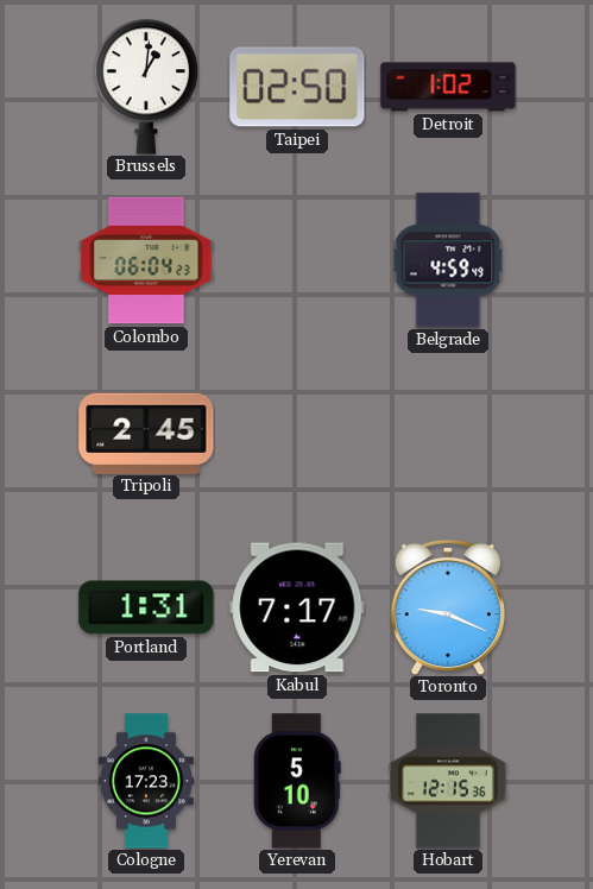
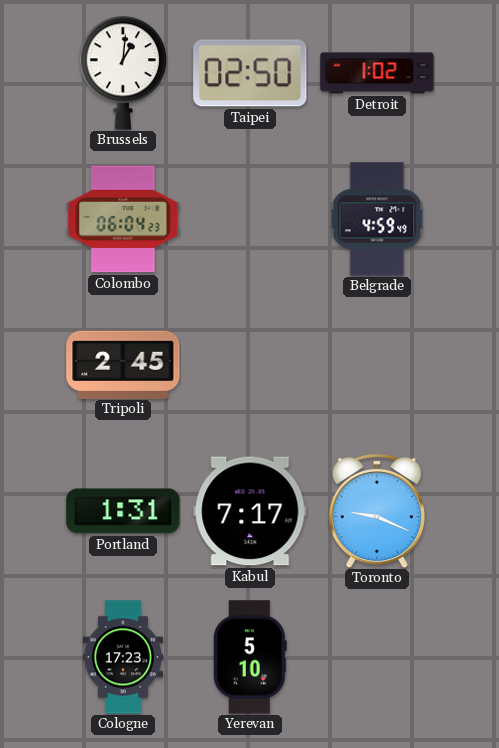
Hobart: 12:15 -> none (448, 781)
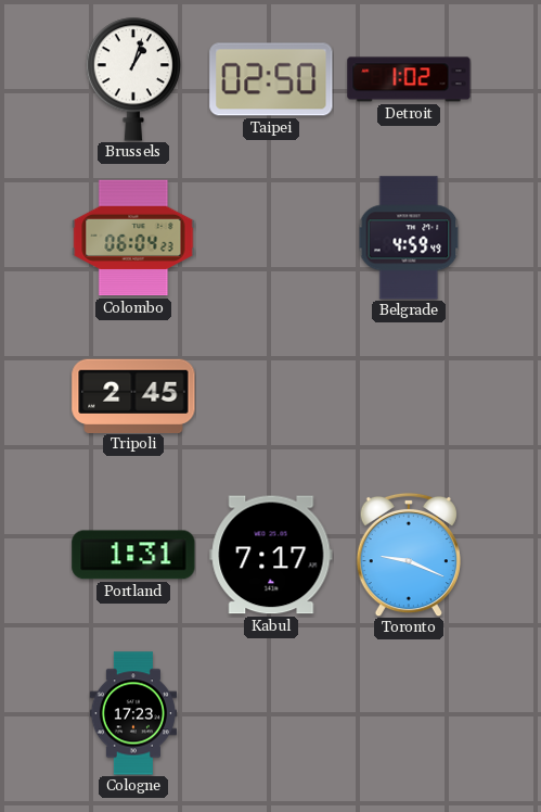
Brussels: 1:01 -> 1:03 (133, 79)
Yerevan: 5:10 -> none (250, 657)
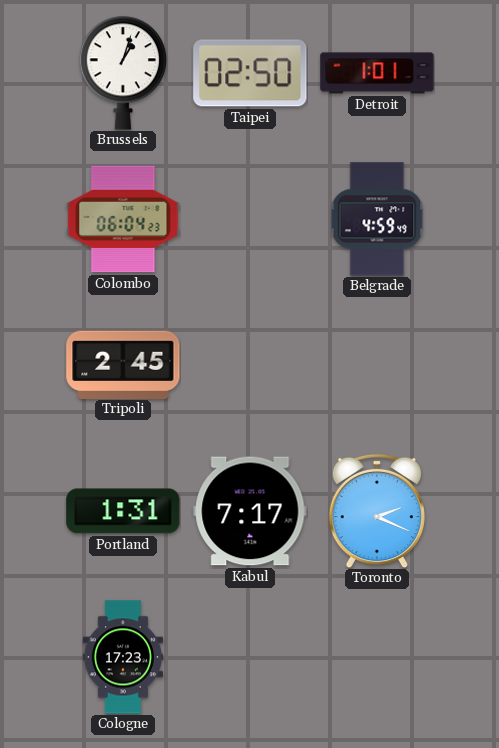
Detroit: 1:02 -> 1:01 (377, 73)
Toronto: 9:19 -> 2:19 (377, 511)
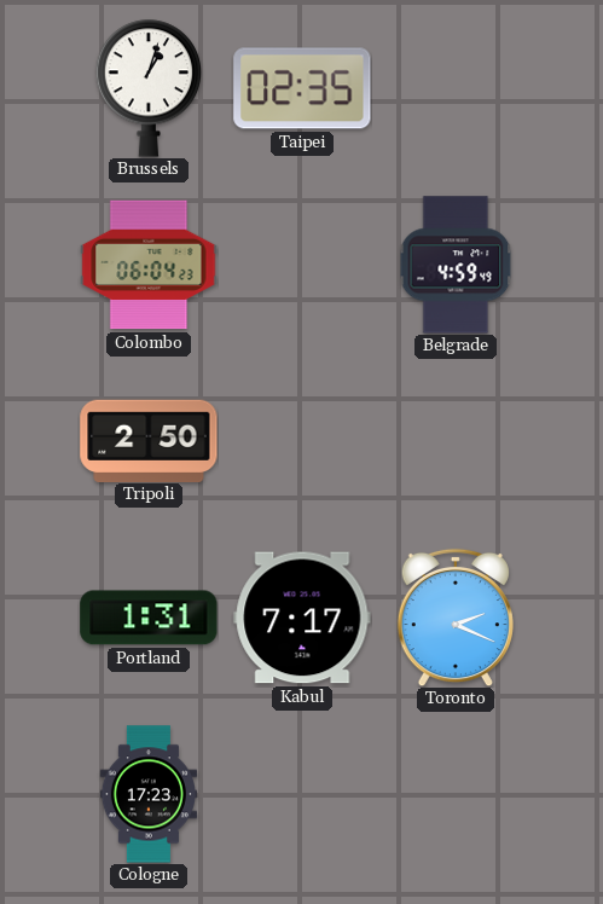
Taipei: 02:50 -> 02:35 (302, 88)
Detroit: 1:01 -> none (377, 73)
Tripoli: 2:45 -> 2:50 (149, 440)
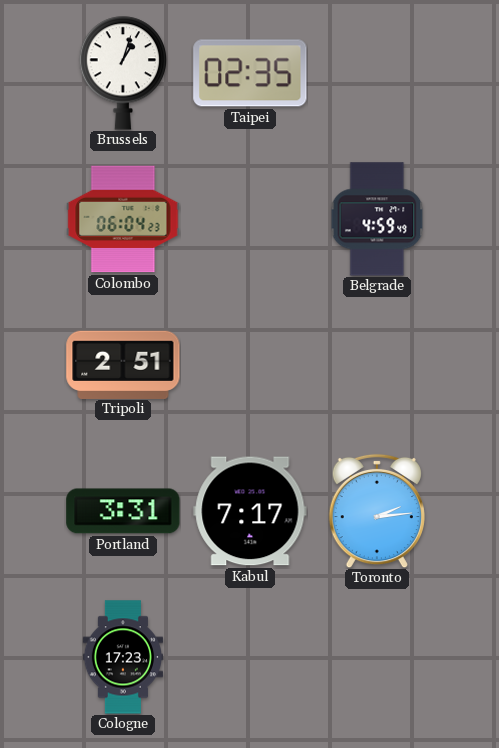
Tripoli: 2:50 -> 2:51 (123, 364)
Portland: 1:31 -> 3:31 (123, 511)
Toronto: 2:19 -> 2:14 (377, 511)
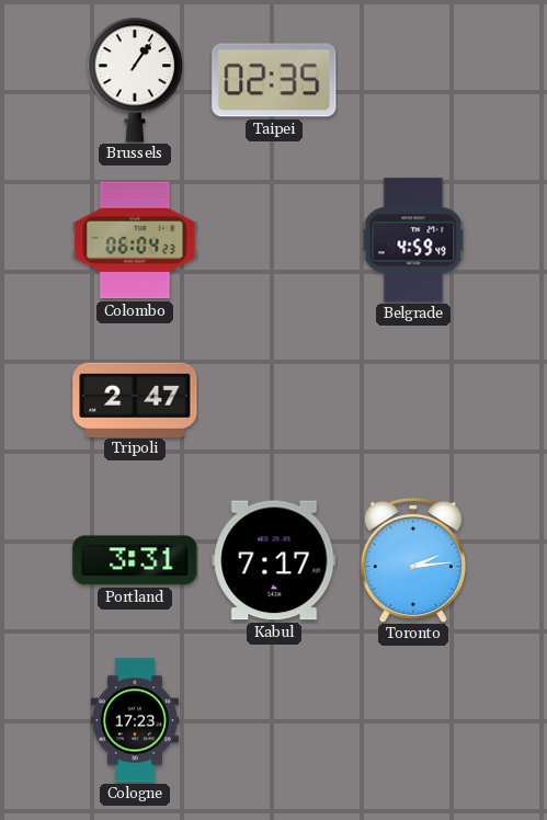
Brussels: 1:03 -> 1:06 (135, 80)
Tripoli: 2:51 -> 2:47 (135, 399)
